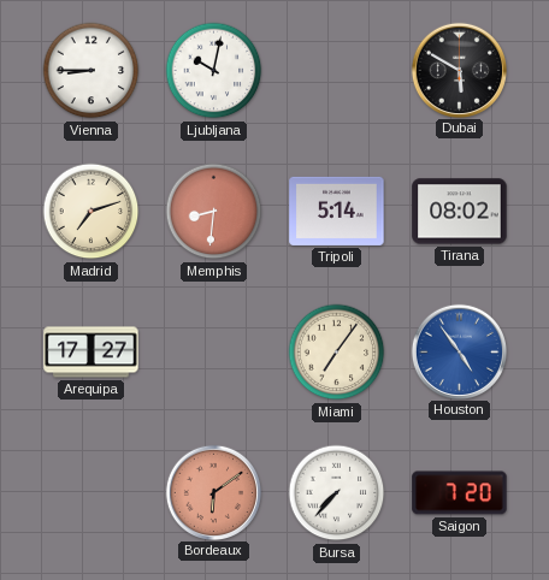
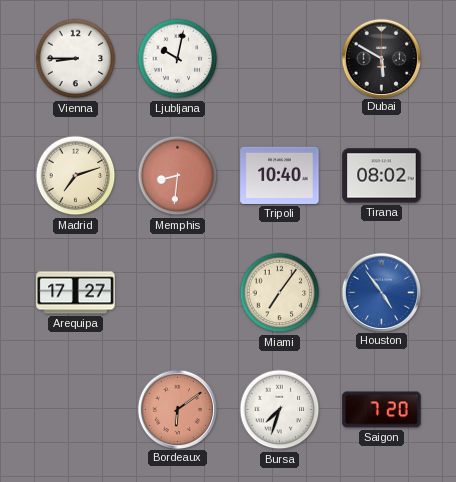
Tripoli: 5:14 -> 10:40 (280, 175)
Bursa: 7:37 -> 7:33 (280, 410)
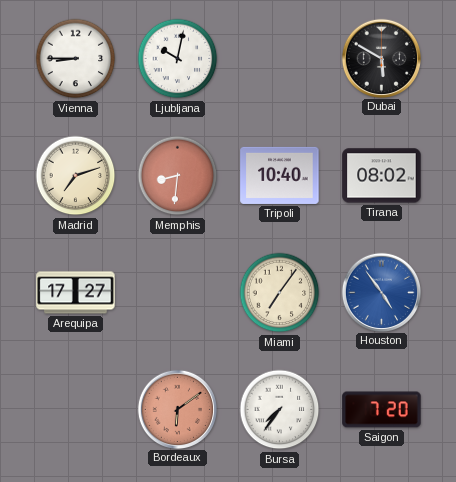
Bursa: 7:33 -> 7:36 (280, 410)
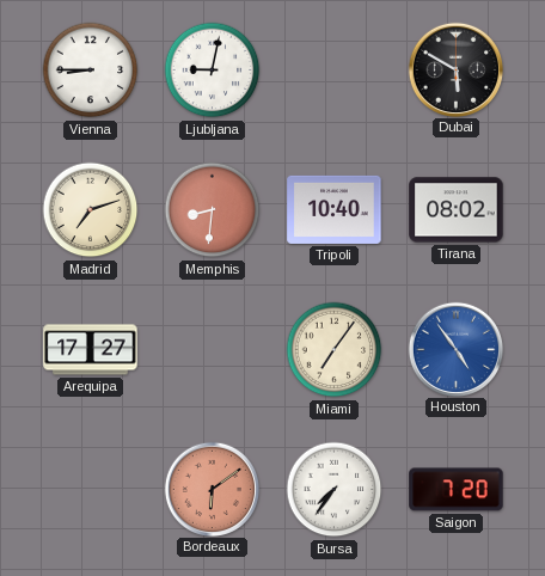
Ljubljana: 10:02 -> 9:02 (213, 71)
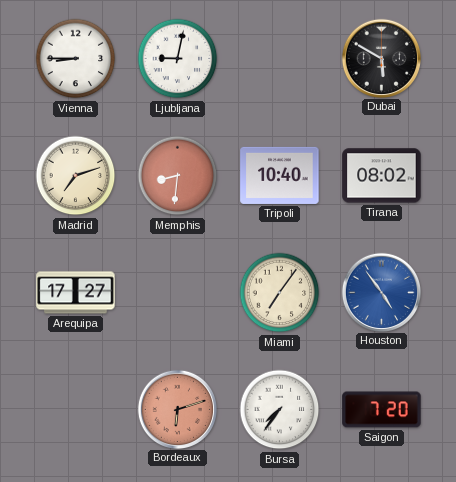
Bordeaux: 6:09 -> 6:12 (177, 409)
